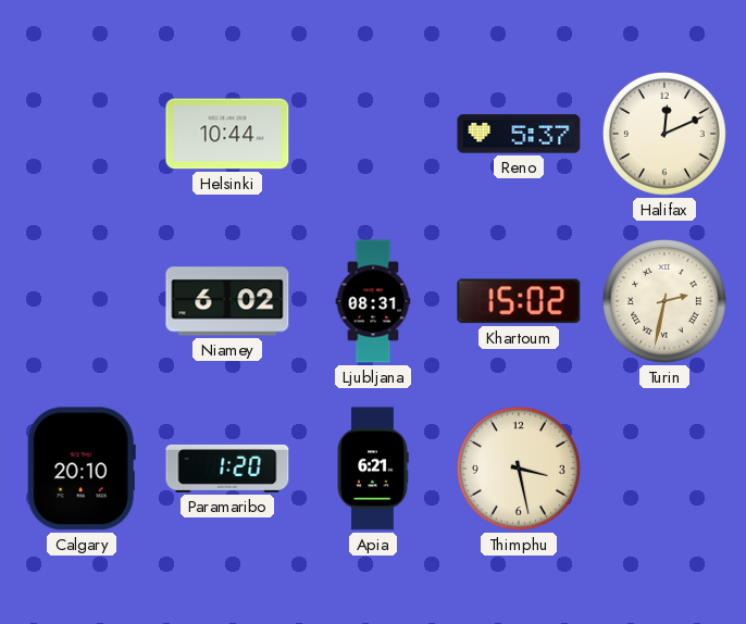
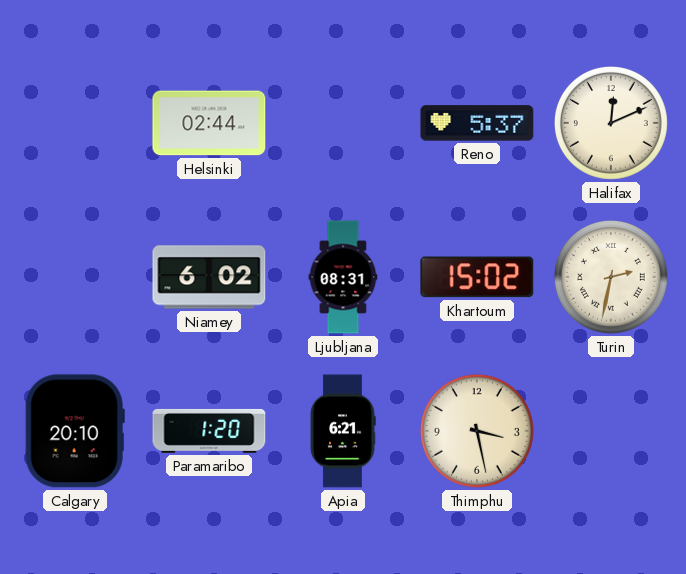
Helsinki: 10:44 -> 02:44 (209, 123)
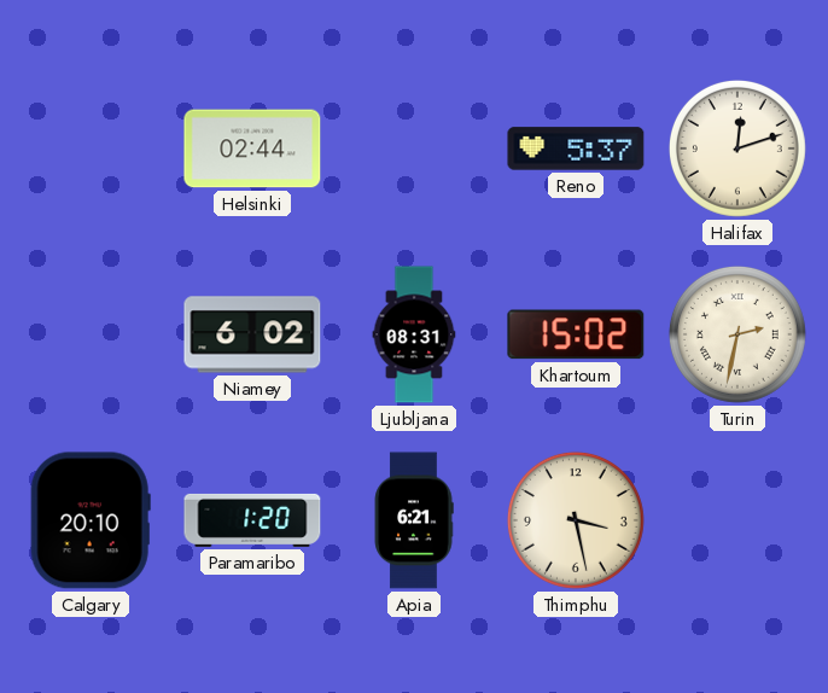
Halifax: 12:11 -> 12:12 (737, 148)
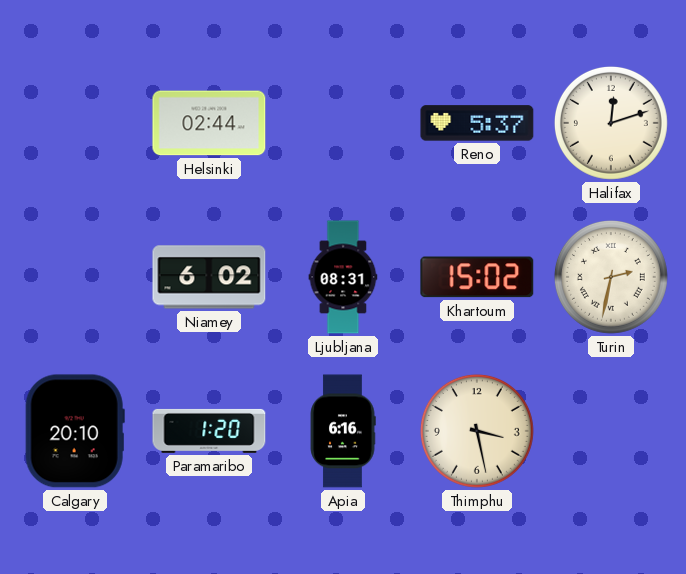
Apia: 6:21 -> 6:16 (343, 431)
